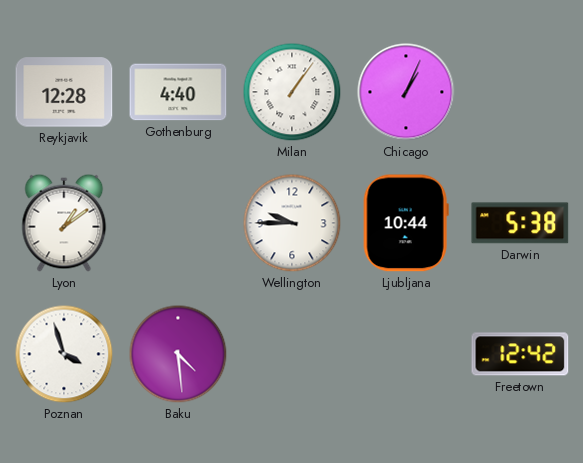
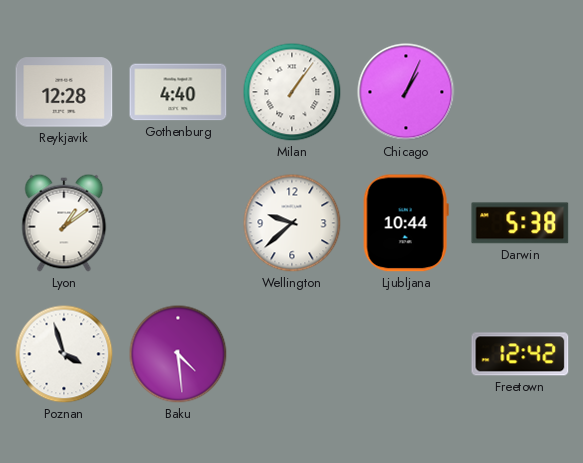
Wellington: 9:45 -> 9:38 (292, 223)
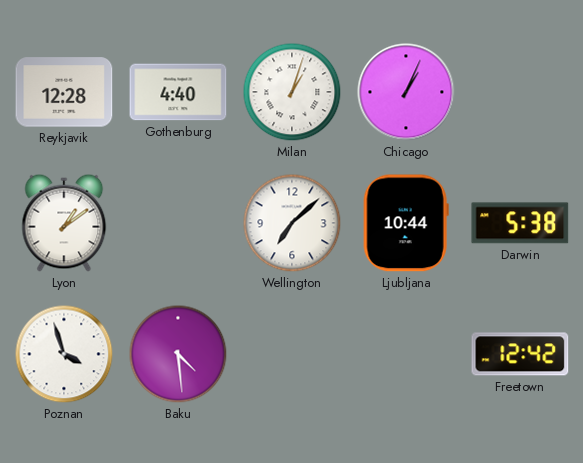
Milan: 1:06 -> 1:03 (292, 92)
Wellington: 9:38 -> 7:08 (292, 223)
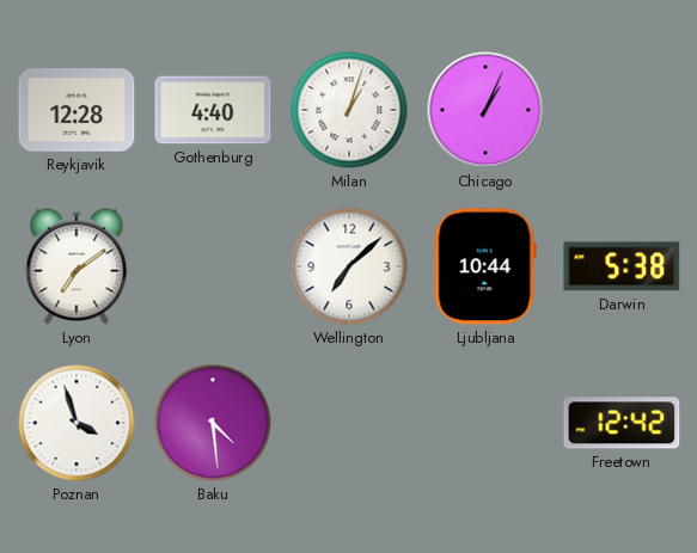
Lyon: 1:09 -> 7:09 (77, 266)
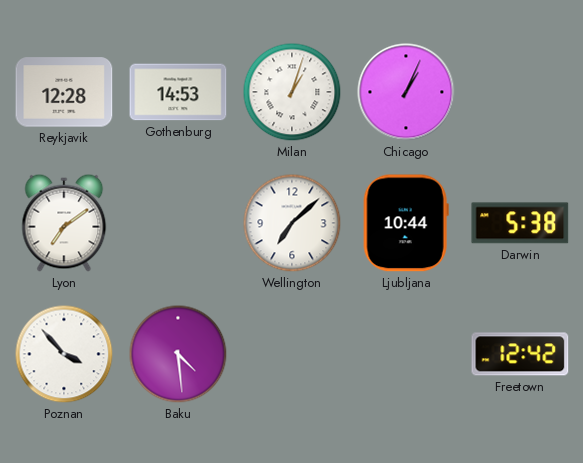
Gothenburg: 4:40 -> 14:53 (178, 92)
Poznan: 3:57 -> 3:53 (64, 354)
